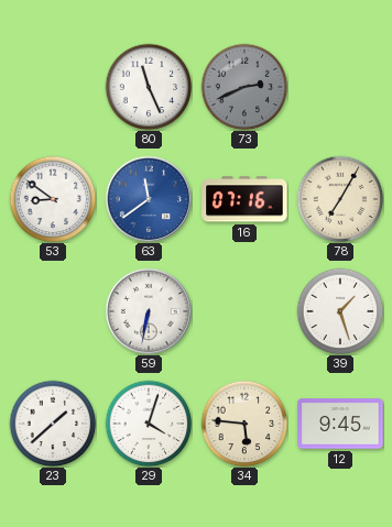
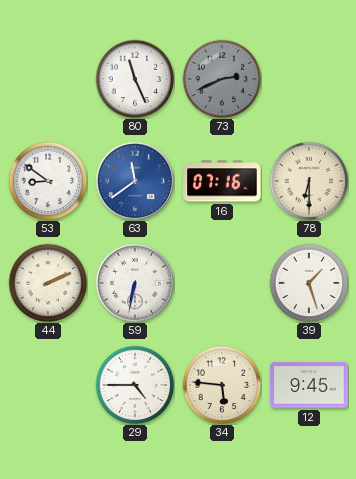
78: 7:05 -> 6:30 (309, 181)
44: none -> 2:11 (48, 283)
23: 1:38 -> none (53, 424)
29: 4:03 -> 4:45 (135, 385)
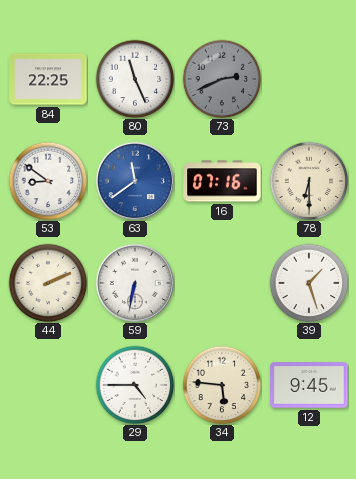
84: none -> 22:25 (48, 79)
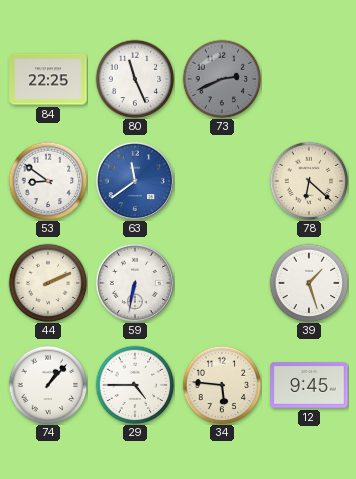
16: 07:16 -> none (222, 181)
78: 6:30 -> 6:22 (309, 181)
74: none -> 1:07 (48, 385)
